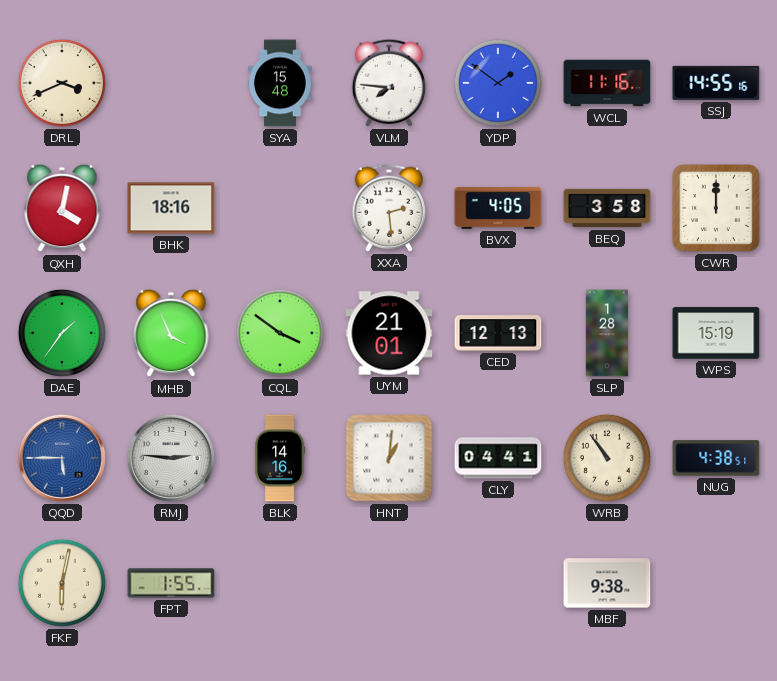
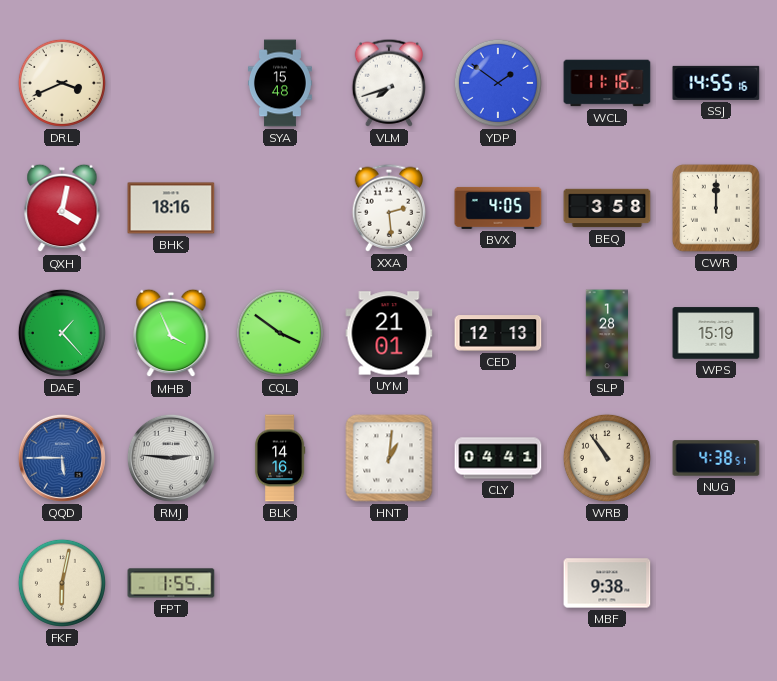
VLM: 7:46 -> 7:42 (389, 83)
DAE: 1:36 -> 1:23 (62, 333)
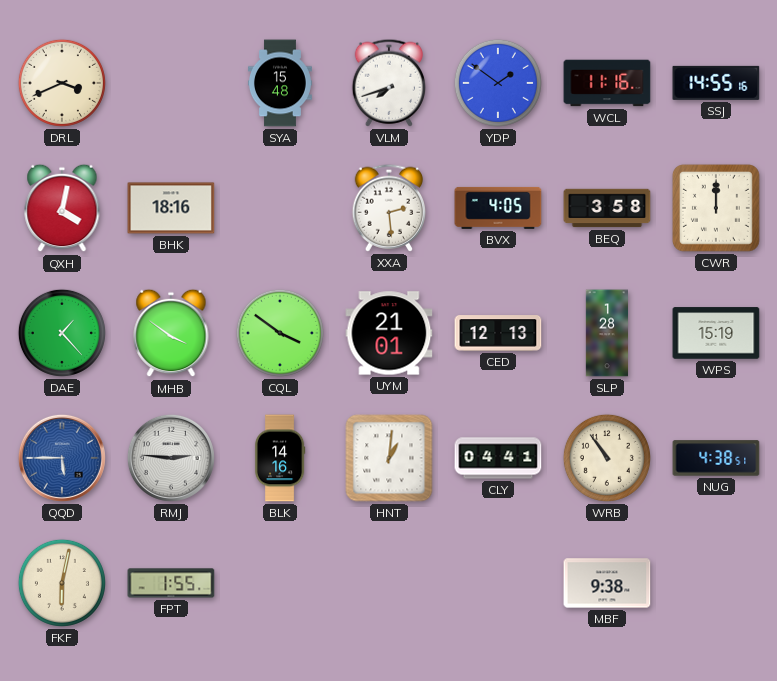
MHB: 3:56 -> 3:51 (171, 333)
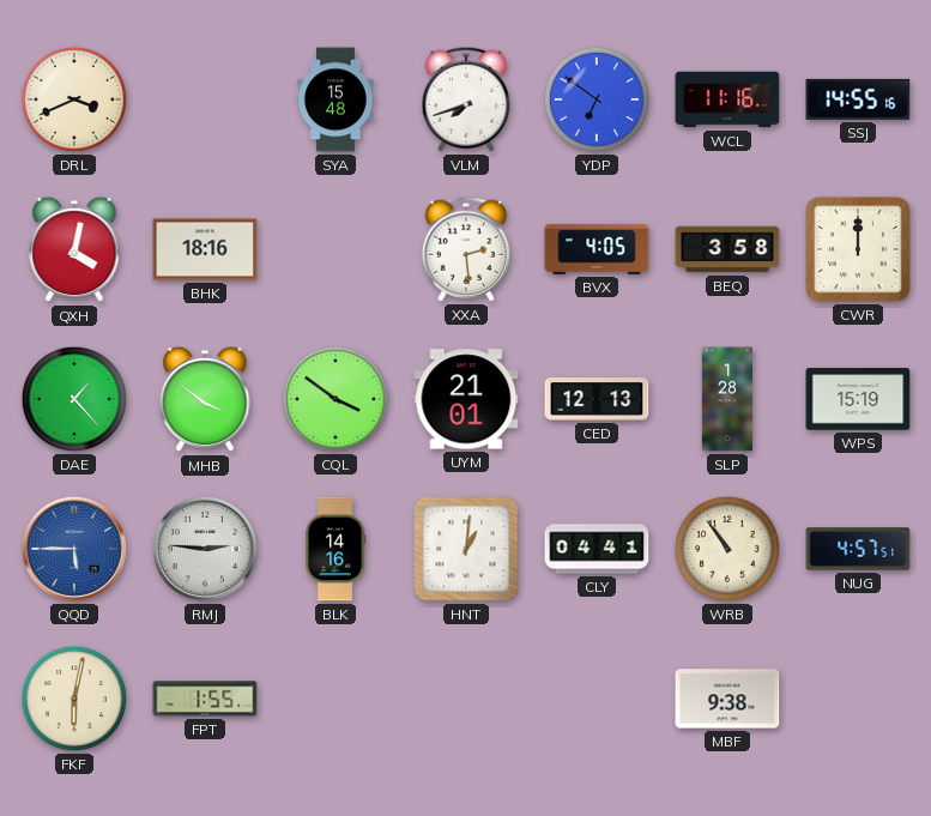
YDP: 1:51 -> 6:51 (597, 99)
NUG: 4:38 -> 4:57 (858, 549)
